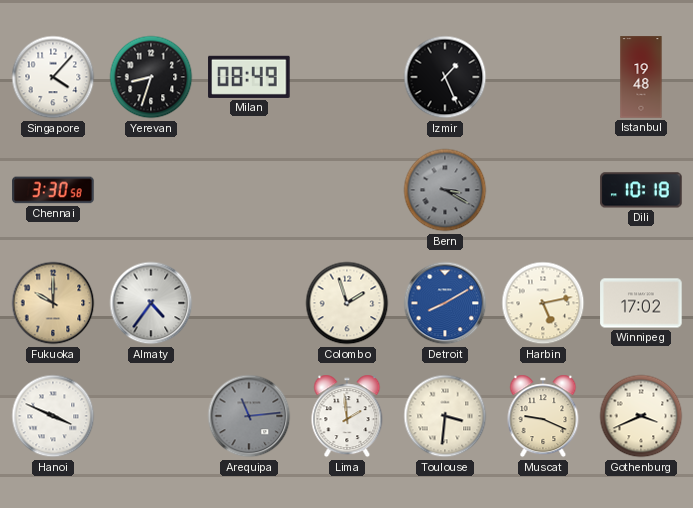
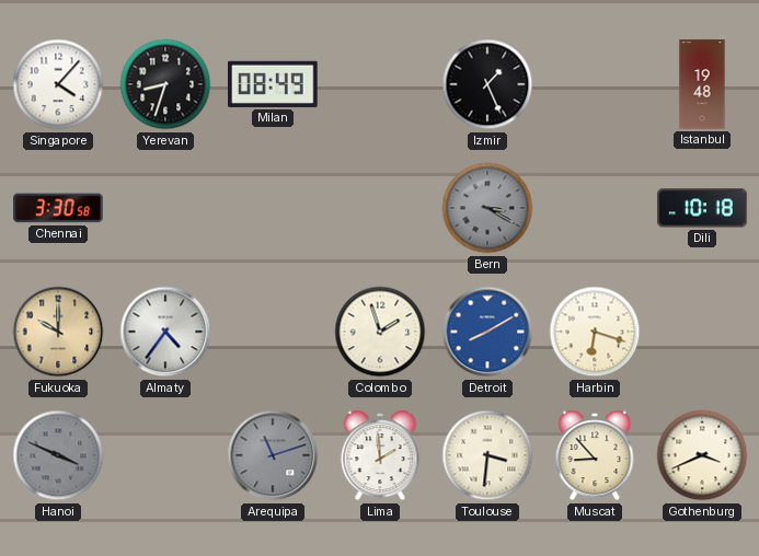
Harbin: 5:13 -> 6:18 (595, 332)
Winnipeg: 17:02 -> none (641, 303)
Hanoi dial: white -> grey (58, 455)
Arequipa: 11:14 -> 11:12 (273, 455)
Muscat: 9:19 -> 8:53 (595, 455)
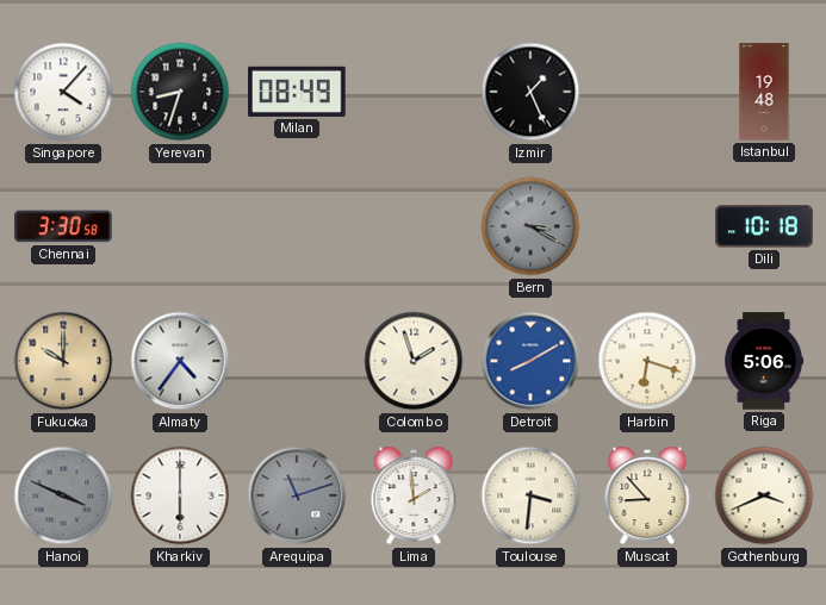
Riga: none -> 5:06 (764, 361)
Kharkiv: none -> 6:00 (180, 495)
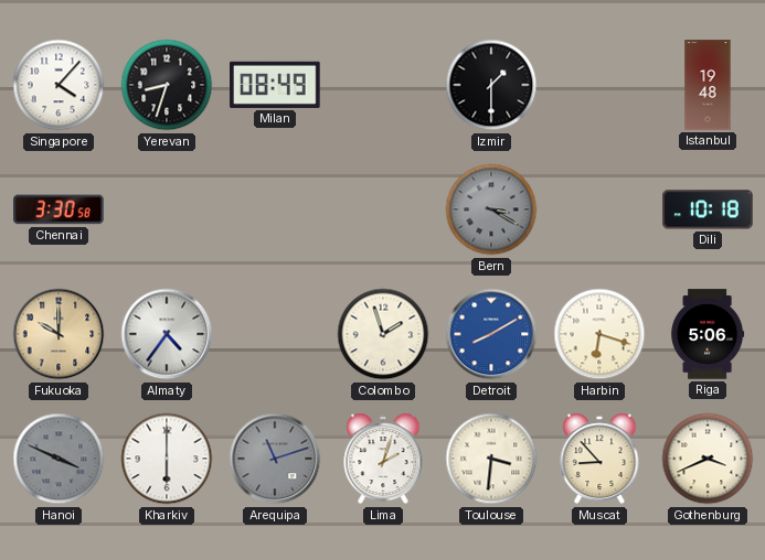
Izmir: 1:26 -> 1:30 (491, 85)
Lima: 1:59 -> 2:03 (383, 459)
